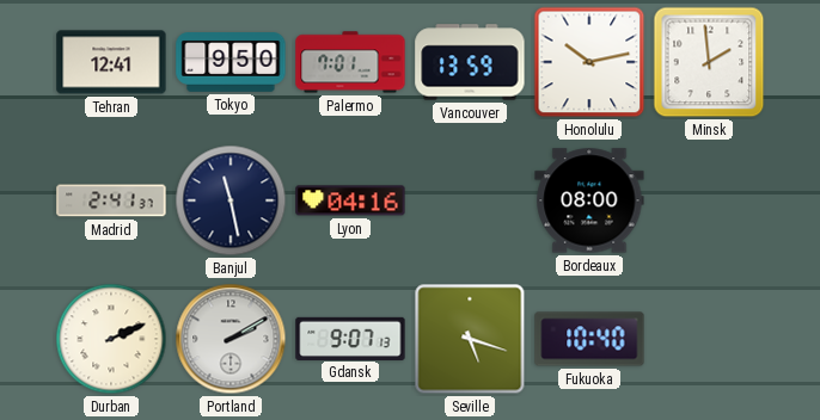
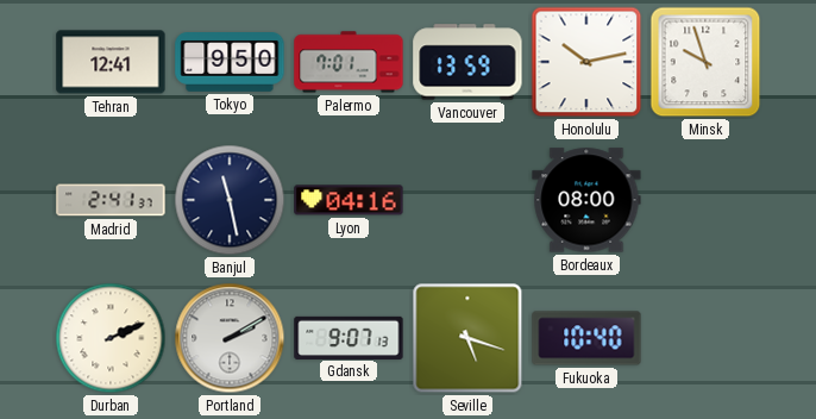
Minsk: 1:59 -> 9:57 (705, 62)
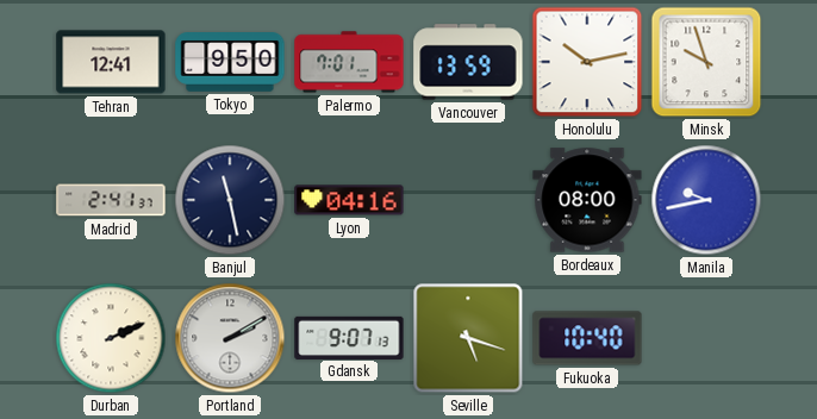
Manila: none -> 9:43 (706, 200)
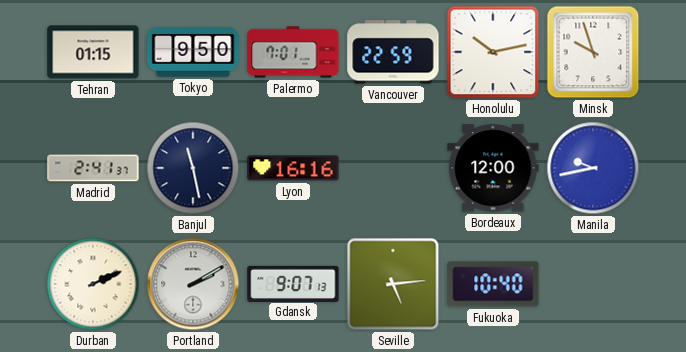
Tehran: 12:41 -> 01:15 (93, 52)
Vancouver: 13:59 -> 22:59 (393, 52)
Lyon: 04:16 -> 16:16 (293, 168)
Bordeaux: 08:00 -> 12:00 (493, 168)
Seville: 5:18 -> 5:14 (393, 284)
